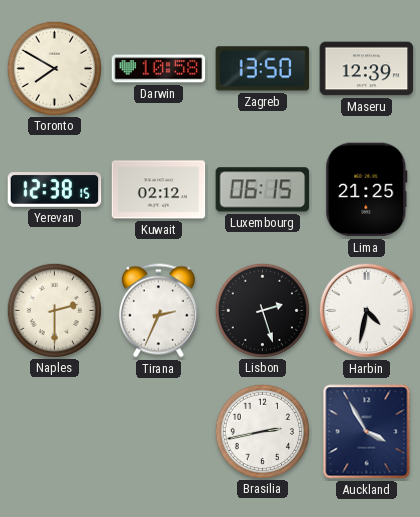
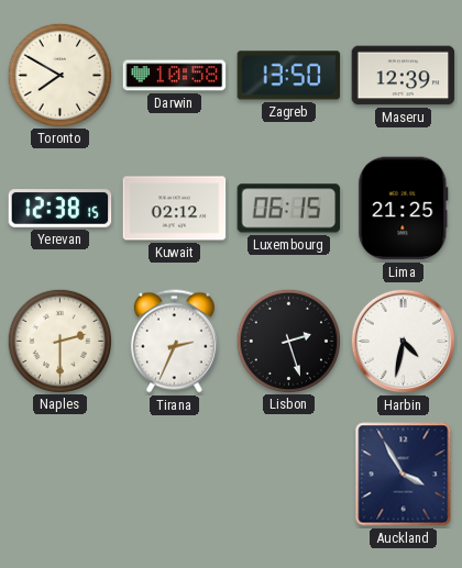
Brasilia: 2:43 -> none (262, 431)
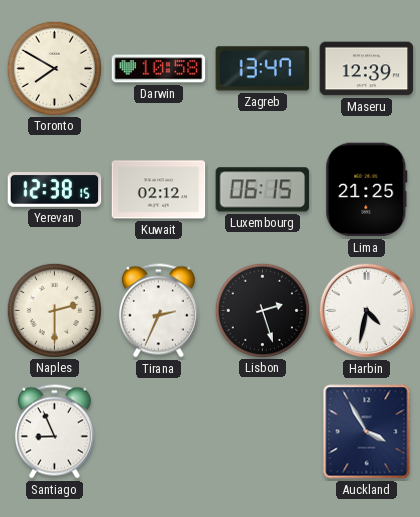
Zagreb: 13:50 -> 13:47 (263, 69)
Santiago: none -> 8:56 (54, 432)
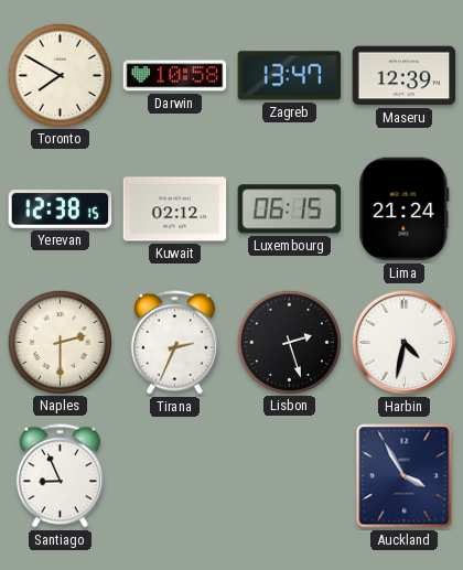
Lima: 21:25 -> 21:24 (405, 209)
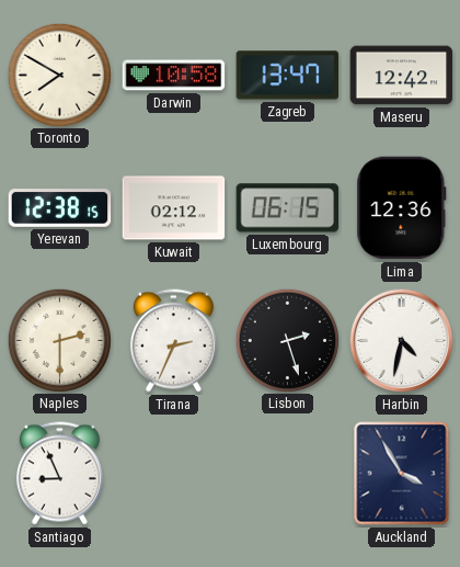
Maseru: 12:39 -> 12:42 (402, 76)
Lima: 21:24 -> 12:36 (402, 208)
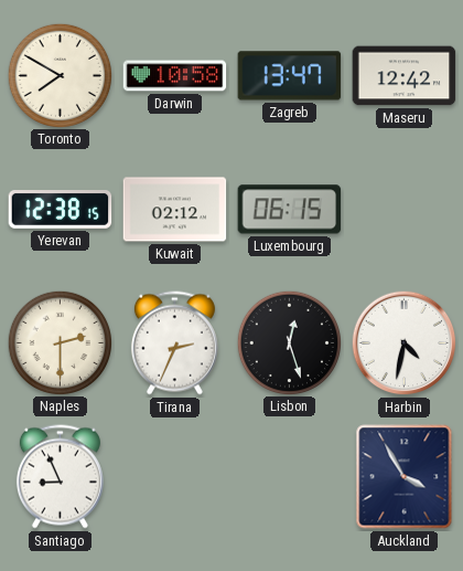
Lima: 12:36 -> none (402, 208)
Lisbon: 2:27 -> 12:27 (289, 342)
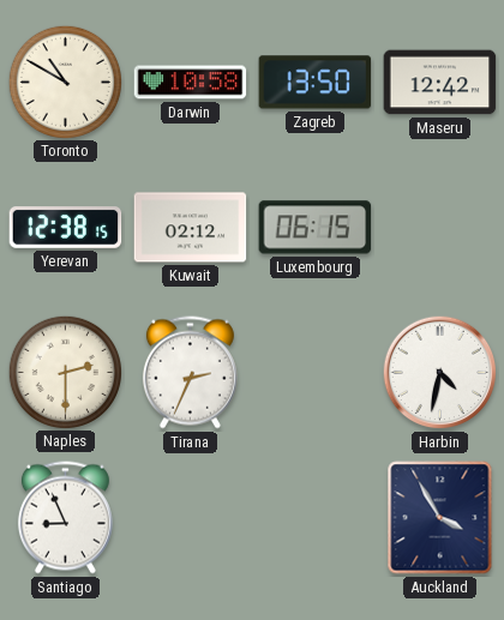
Toronto: 7:50 -> 10:50 (65, 82)
Zagreb: 13:47 -> 13:50 (316, 83)
Lisbon: 12:27 -> none (289, 342)
